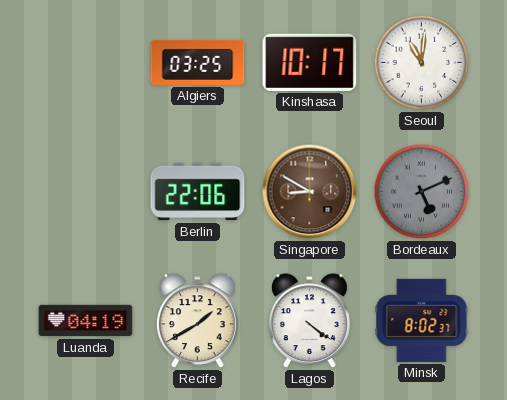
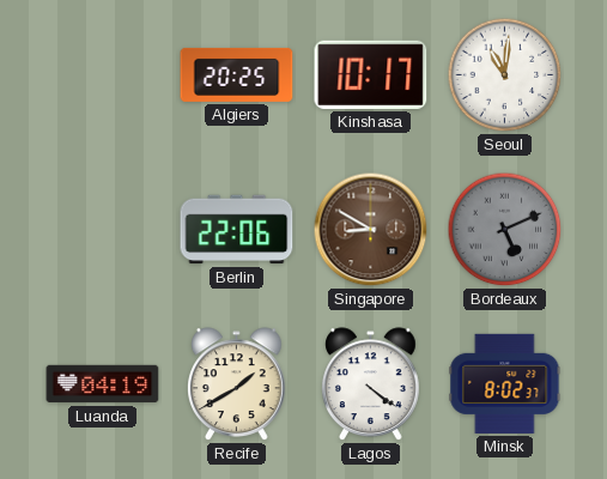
Algiers: 03:25 -> 20:25 (237, 74)
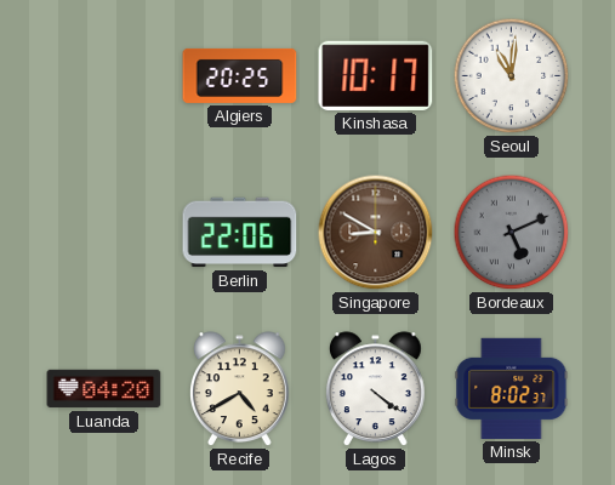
Luanda: 04:19 -> 04:20 (104, 389)
Recife: 1:40 -> 4:40 (240, 389)
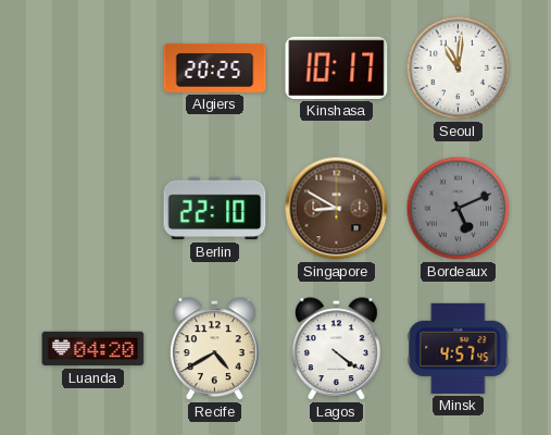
Berlin: 22:06 -> 22:10 (215, 209)
Minsk: 8:02 -> 4:57 (459, 348)
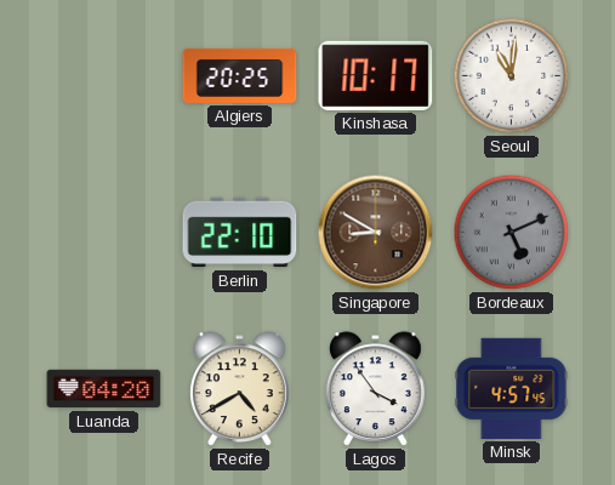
Lagos: 4:21 -> 3:54 (376, 389)
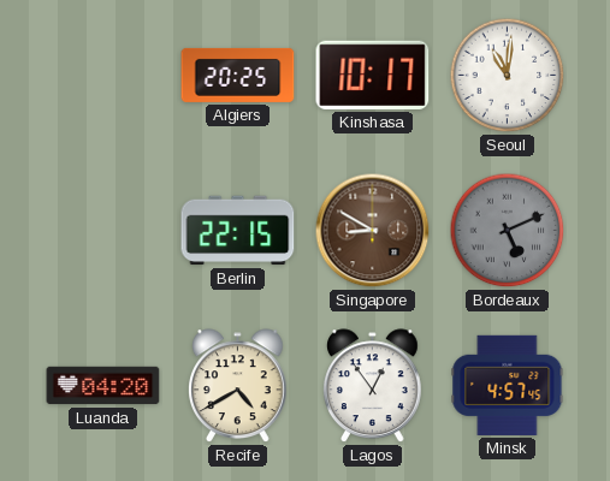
Berlin: 22:10 -> 22:15 (238, 231)
Lagos: 3:54 -> 12:54 (373, 386)
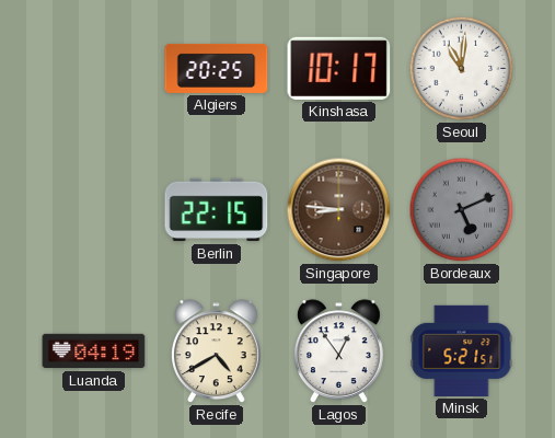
Singapore: 8:50 -> 8:46 (339, 210)
Luanda: 04:20 -> 04:19 (94, 351)
Minsk: 4:57 -> 5:21 (462, 350)
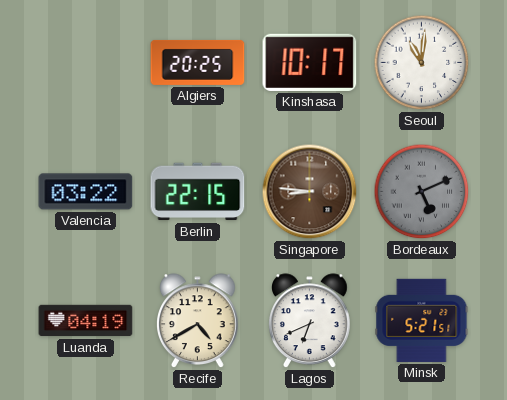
Valencia: none -> 03:22 (86, 192)
Lagos: 12:54 -> 6:41 (310, 321)
